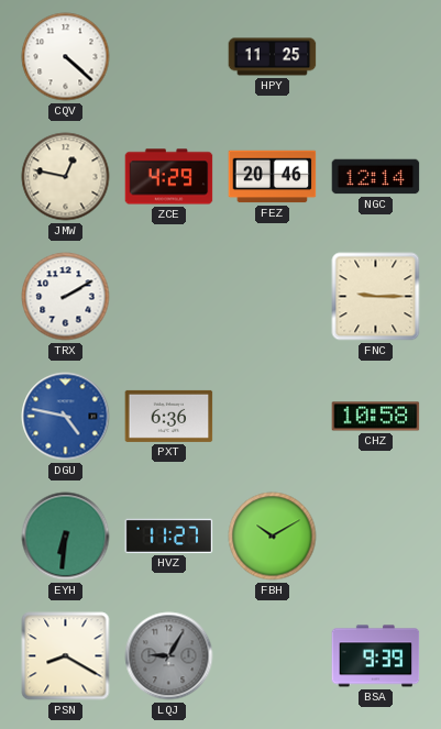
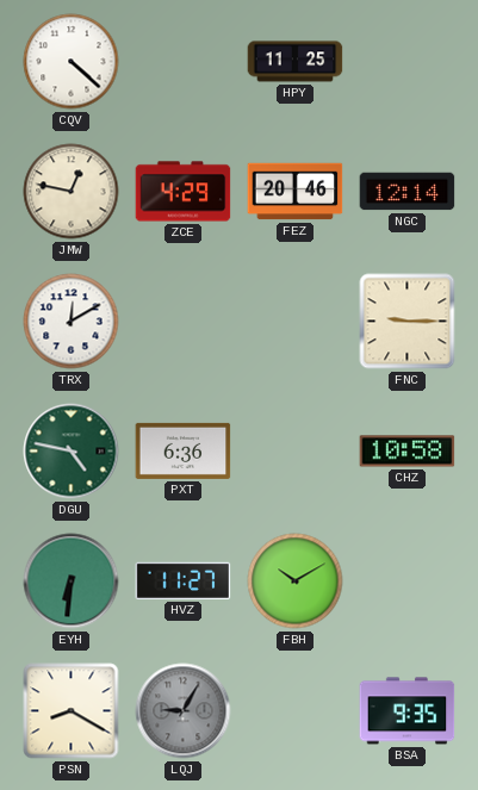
TRX: 2:10 -> 12:10 (72, 322)
DGU dial: blue -> green (72, 452)
BSA: 9:39 -> 9:35 (408, 711)
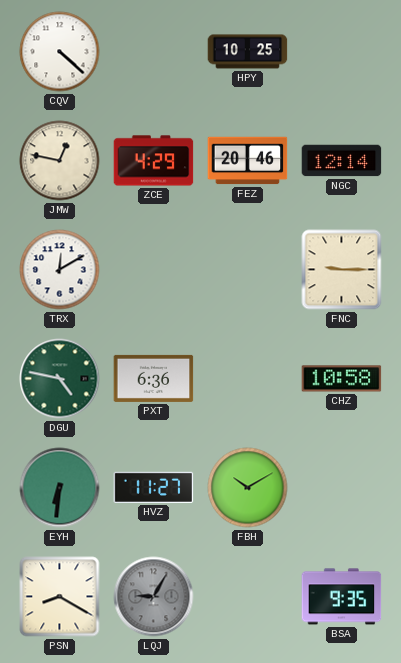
HPY: 11:25 -> 10:25 (248, 52)
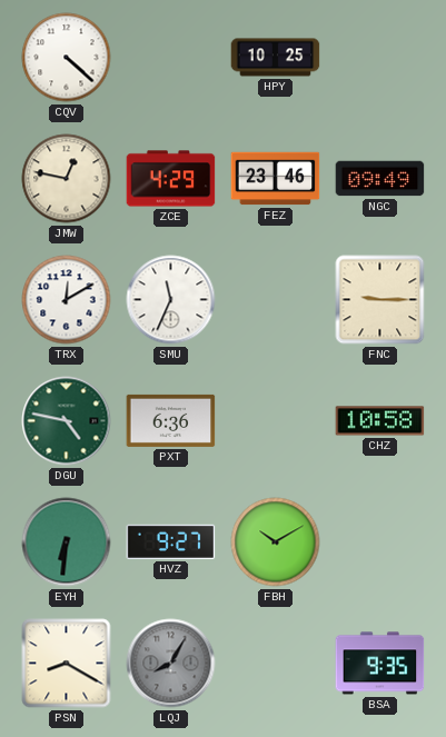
FEZ: 20:46 -> 23:46 (276, 179)
NGC: 12:14 -> 09:49 (380, 179)
SMU: none -> 11:34 (171, 300)
HVZ: 11:27 -> 9:27 (171, 541)
LQJ: 9:05 -> 8:05 (171, 664)
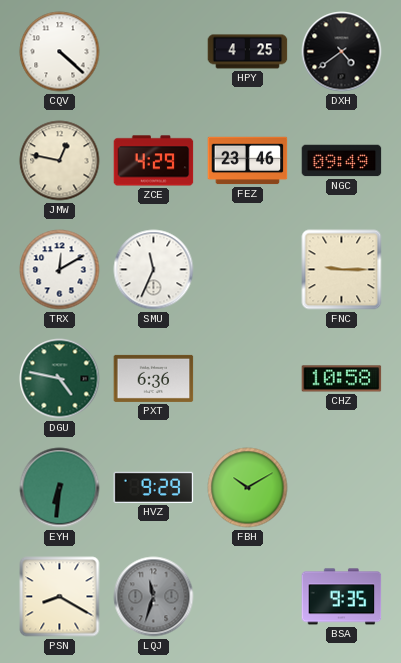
HPY: 10:25 -> 4:25 (248, 52)
DXH: none -> 4:39 (342, 52)
HVZ: 9:27 -> 9:29 (154, 487)
LQJ: 8:05 -> 11:33 (154, 597)
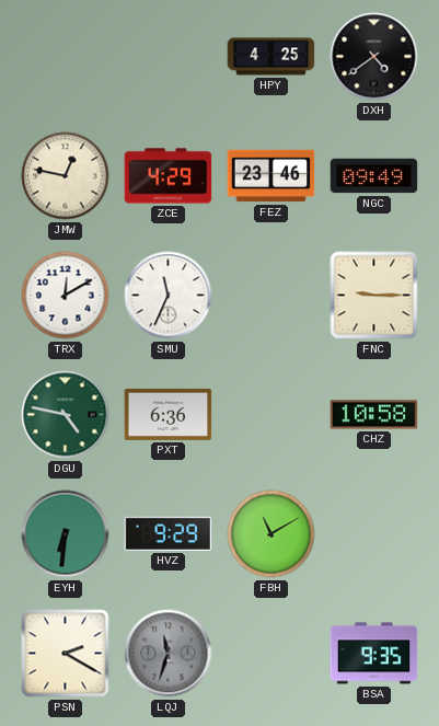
CQV: 4:22 -> none (60, 52)
FBH: 10:10 -> 11:10 (272, 534)
PSN: 8:20 -> 2:20 (66, 654)
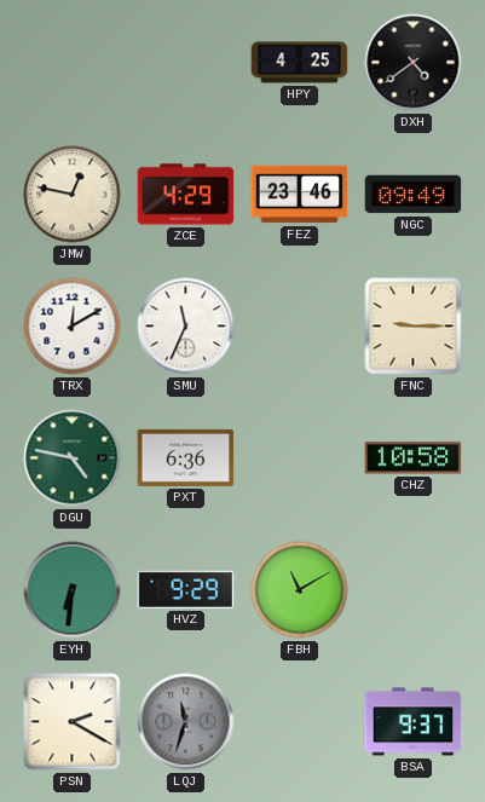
BSA: 9:35 -> 9:37 (414, 722)
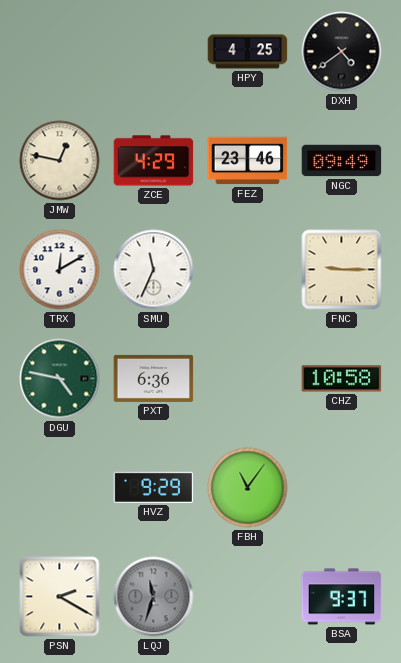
EYH: 6:31 -> none (73, 590)
FBH: 11:10 -> 11:06 (248, 488)
